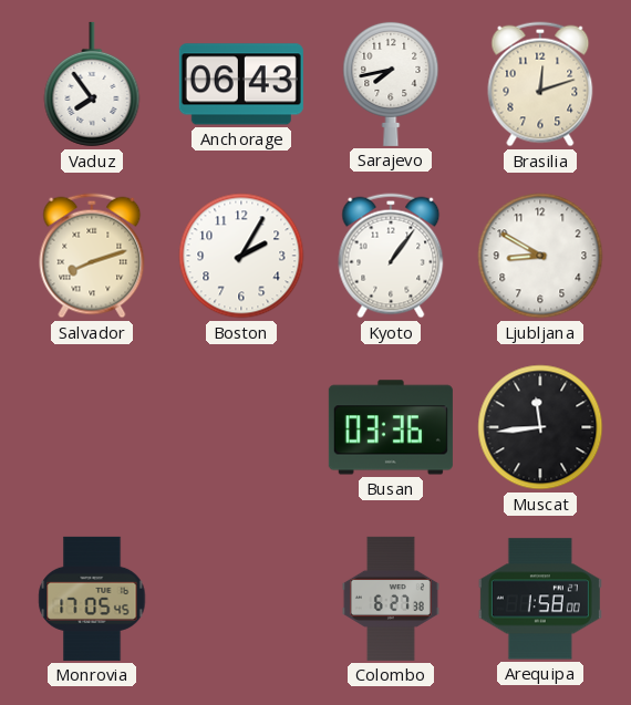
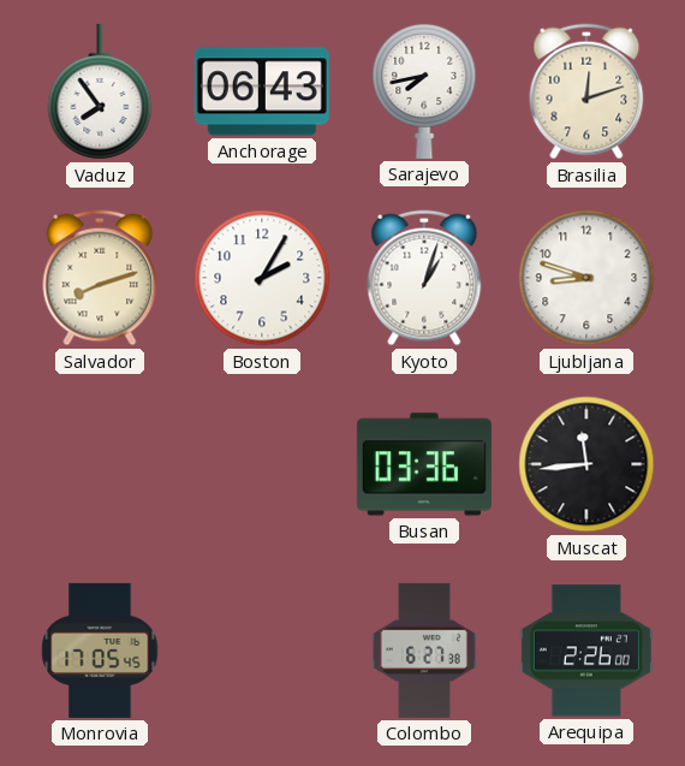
Kyoto: 1:06 -> 1:03 (424, 278)
Ljubljana: 8:50 -> 8:48 (586, 278)
Arequipa: 1:58 -> 2:26 (586, 651)
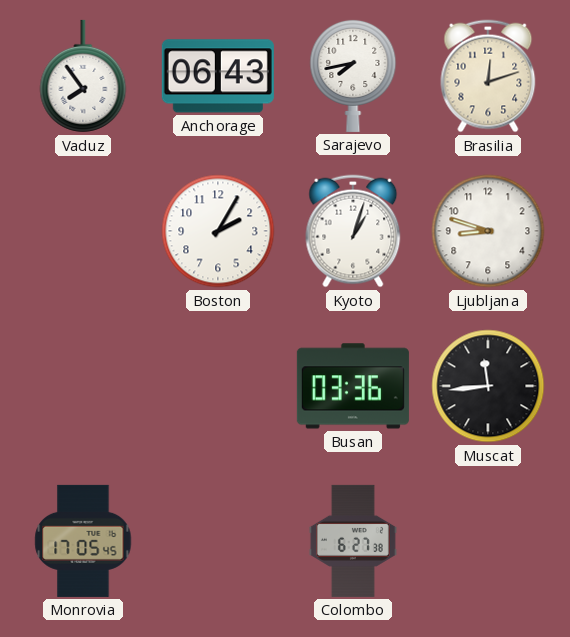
Salvador: 8:12 -> none (100, 278)
Arequipa: 2:26 -> none (586, 651)
